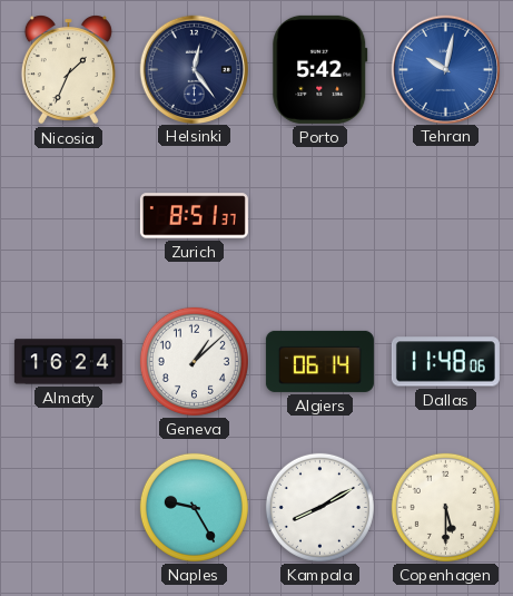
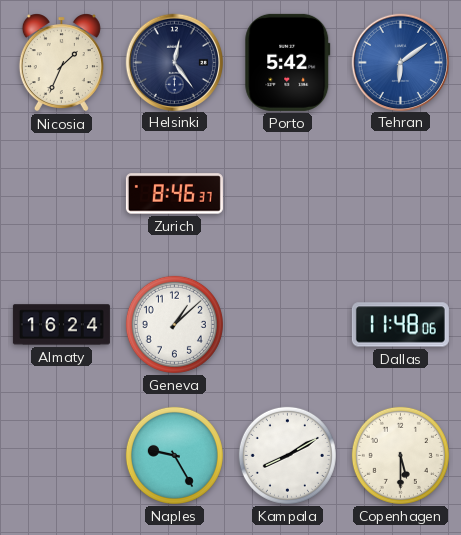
Tehran: 10:02 -> 6:09 (400, 62)
Zurich: 8:51 -> 8:46 (174, 194)
Algiers: 06:14 -> none (319, 361)
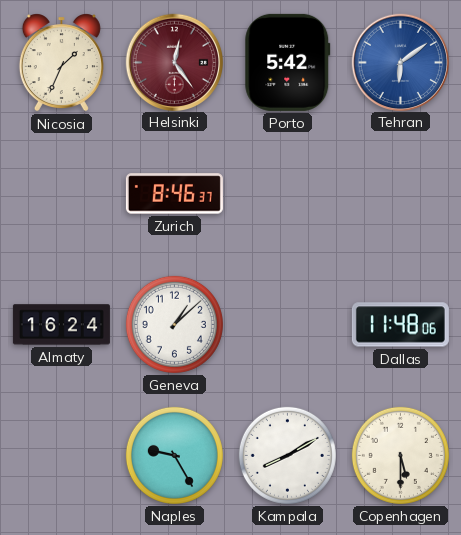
Helsinki dial: navy -> burgundy (174, 62)
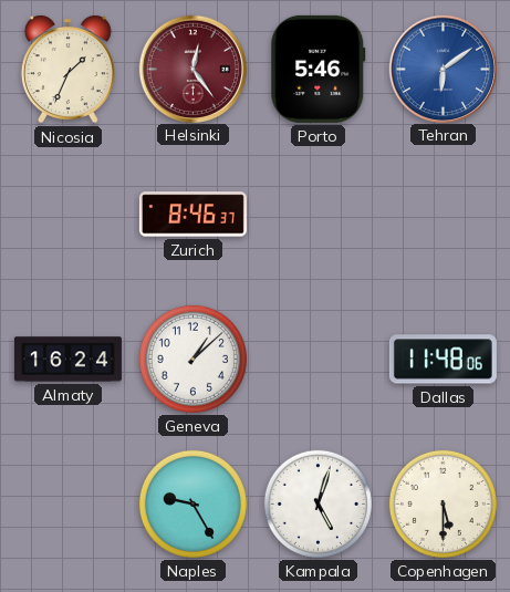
Porto: 5:42 -> 5:46 (319, 69)
Kampala: 8:10 -> 5:03 (318, 503)
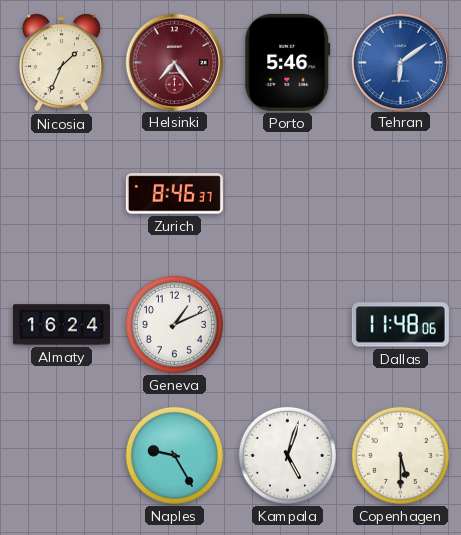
Helsinki: 12:24 -> 7:24 (174, 62)
Geneva: 1:08 -> 1:11 (174, 324)
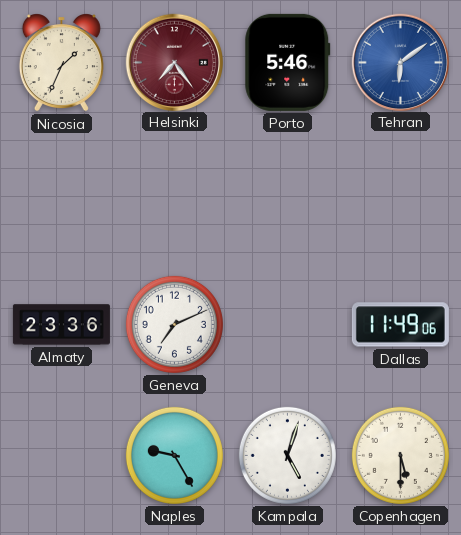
Zurich: 8:46 -> none (174, 194)
Almaty: 16:24 -> 23:36 (61, 325)
Geneva: 1:11 -> 7:11 (174, 324)
Dallas: 11:48 -> 11:49 (400, 325)
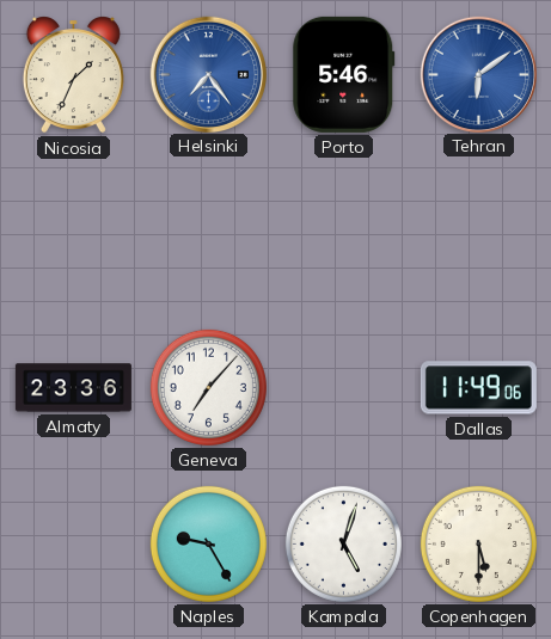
Helsinki dial: burgundy -> blue (208, 74)
Geneva: 7:11 -> 7:07 (208, 387)
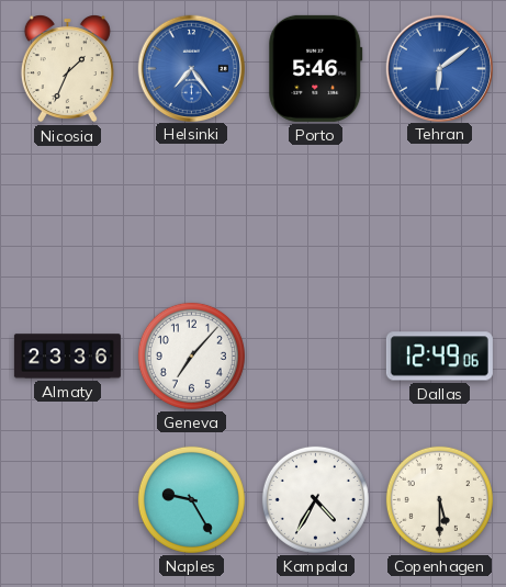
Dallas: 11:49 -> 12:49 (439, 357)
Kampala: 5:03 -> 4:35 (315, 499)
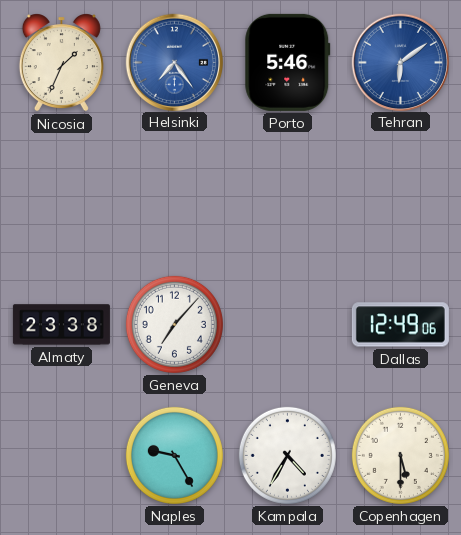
Almaty: 23:36 -> 23:38 (61, 325)
